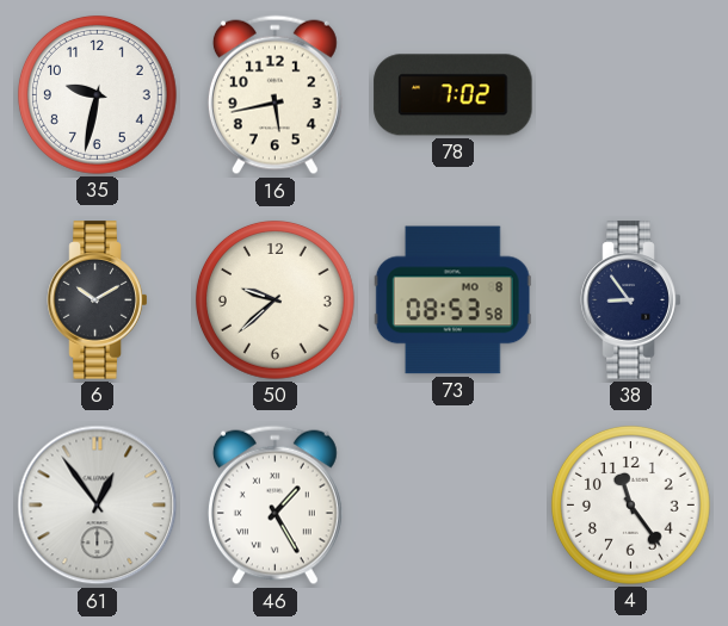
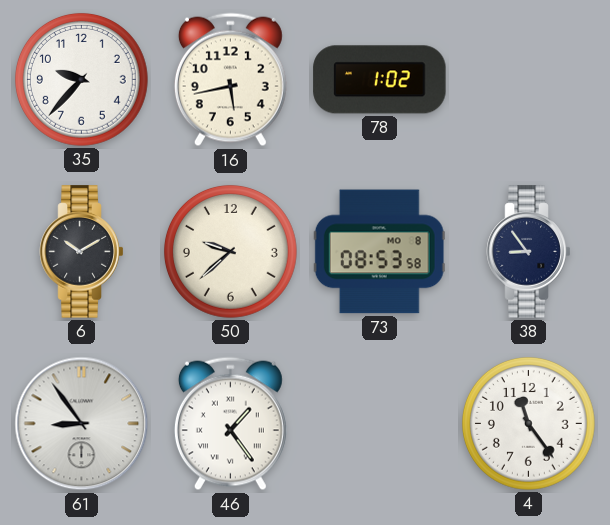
35: 9:32 -> 9:37 (81, 79)
78: 7:02 -> 1:02 (380, 80)
61: 12:54 -> 8:54 (82, 424)
46: 1:25 -> 1:24 (230, 424)
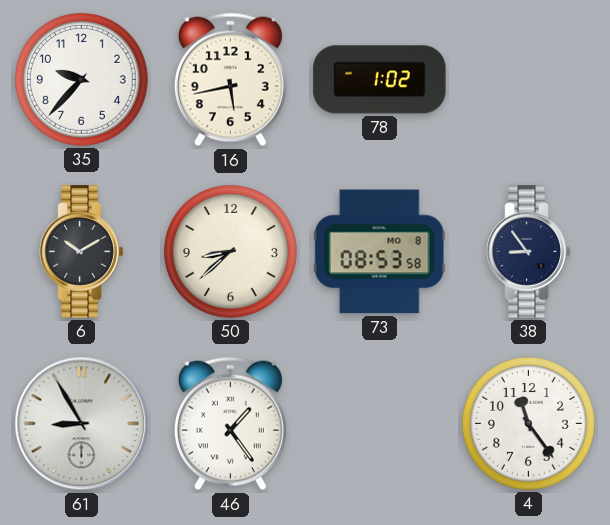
50: 9:38 -> 8:38 (230, 251)
61: 8:54 -> 8:55 (82, 424)
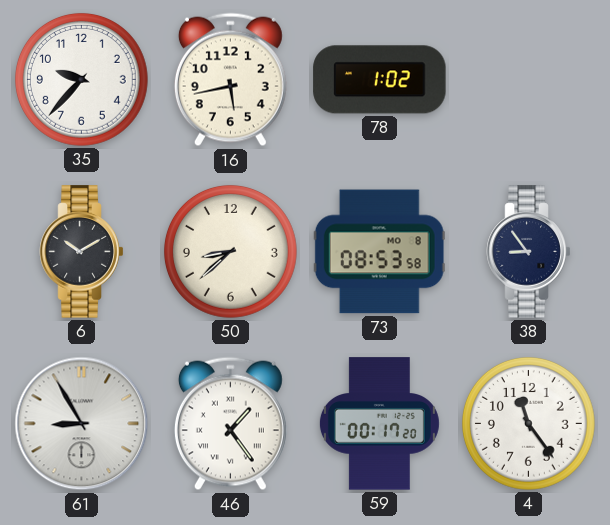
59: none -> 00:17 (379, 424)
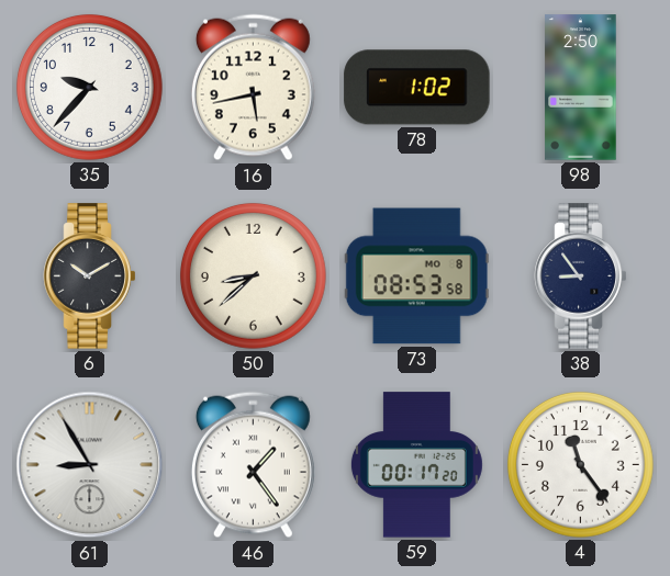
98: none -> 2:50 (581, 88)
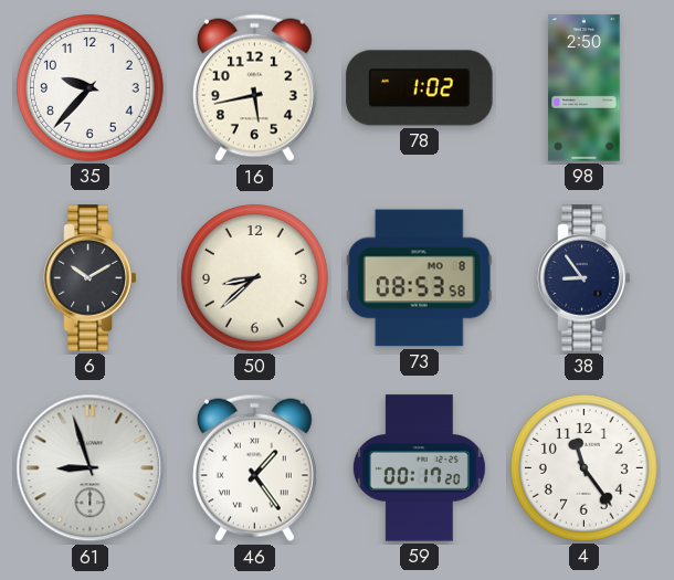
61: 8:55 -> 8:57 (91, 468)
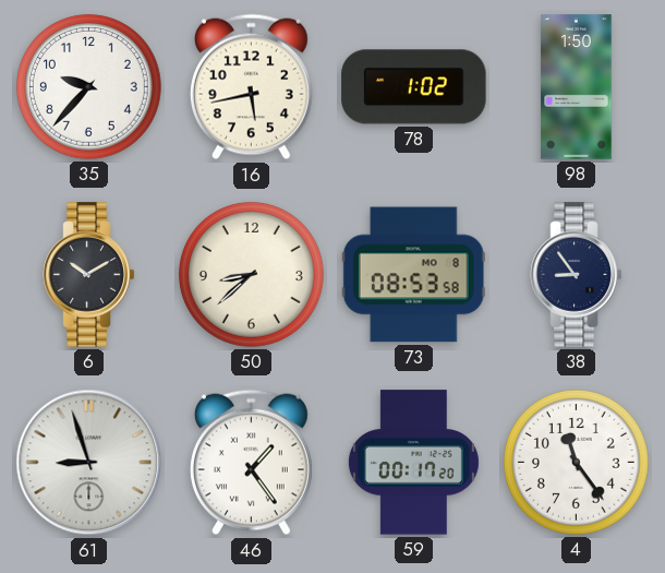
98: 2:50 -> 1:50 (577, 87)
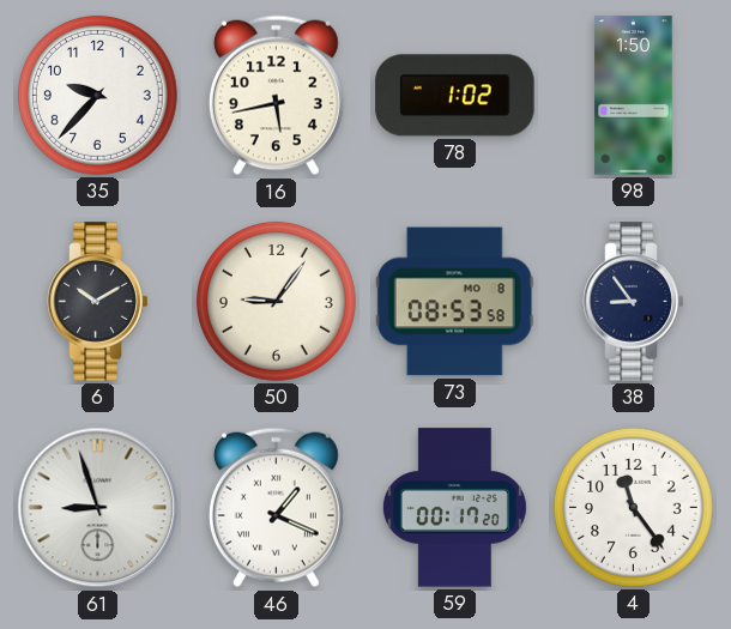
50: 8:38 -> 9:06 (276, 301)
46: 1:24 -> 1:19 (276, 508)
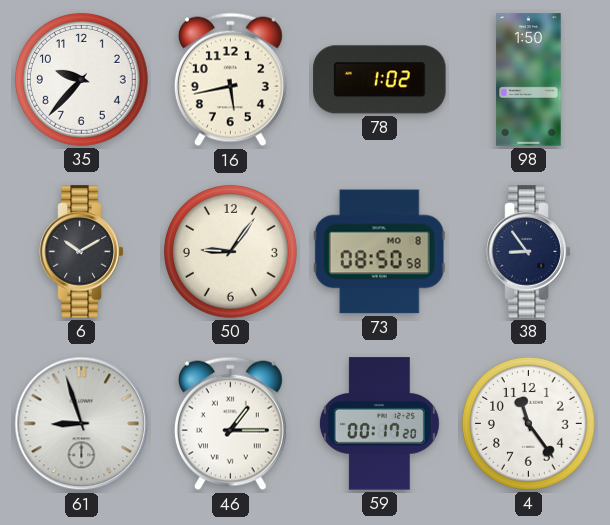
73: 08:53 -> 08:50 (379, 252)
46: 1:19 -> 1:15 (230, 424)
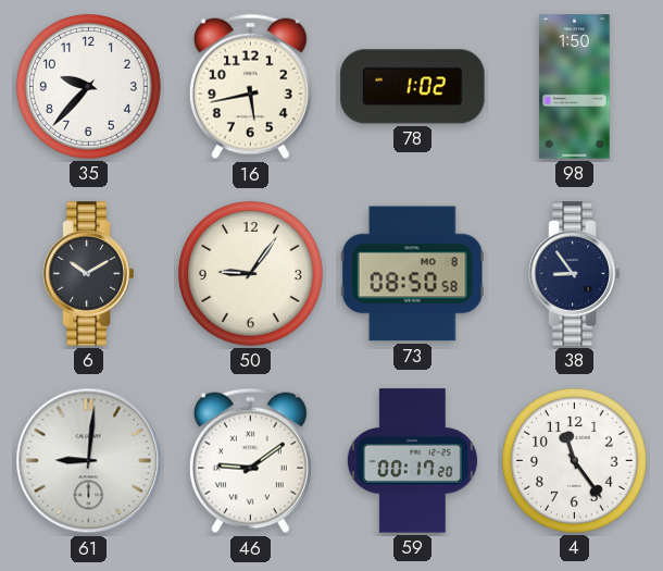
61: 8:57 -> 9:01 (89, 461)
46: 1:15 -> 9:09 (250, 461)
